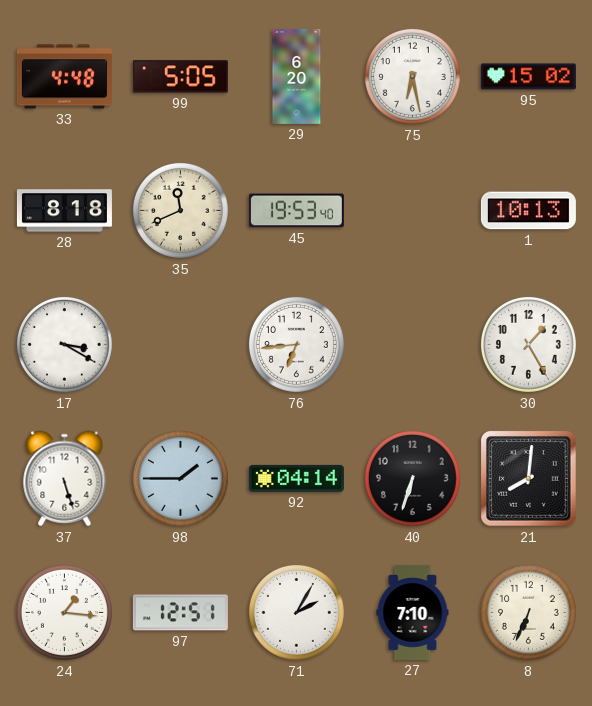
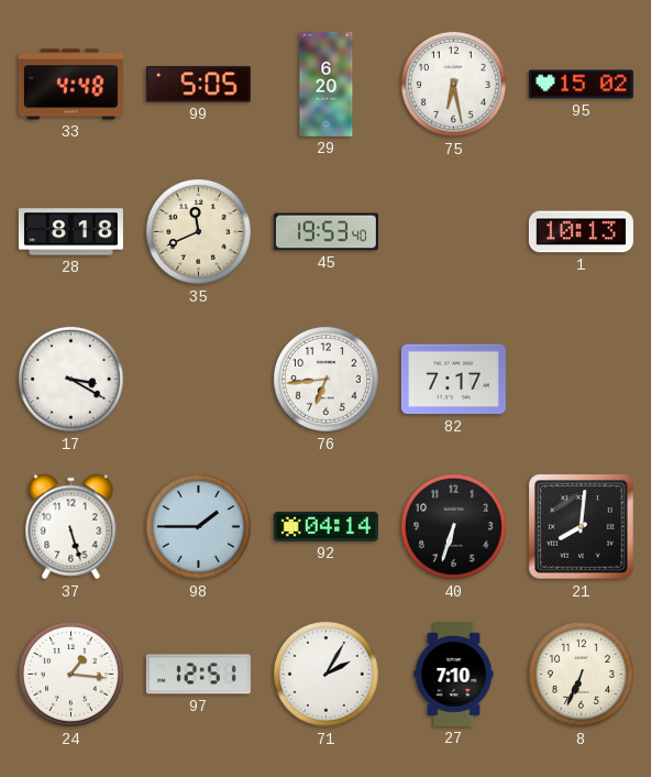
82: none -> 7:17 (453, 380)
30: 1:25 -> none (528, 344)
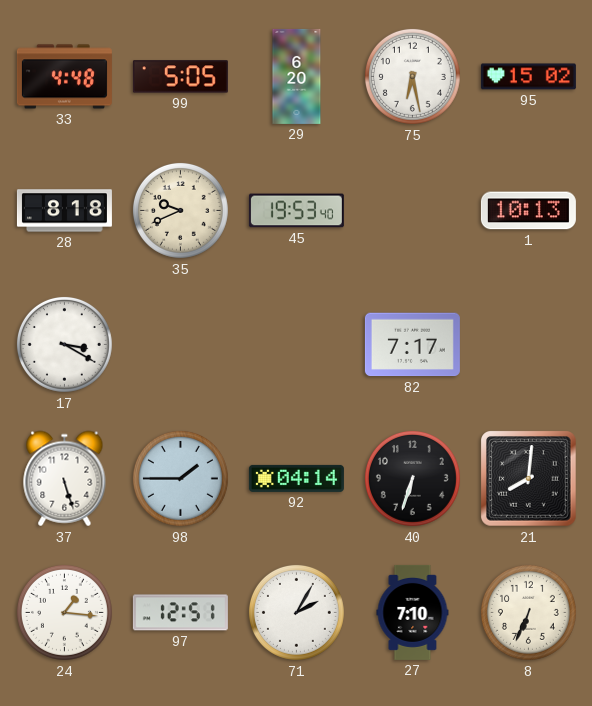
35: 11:41 -> 9:41 (180, 210)
76: 6:44 -> none (325, 379)
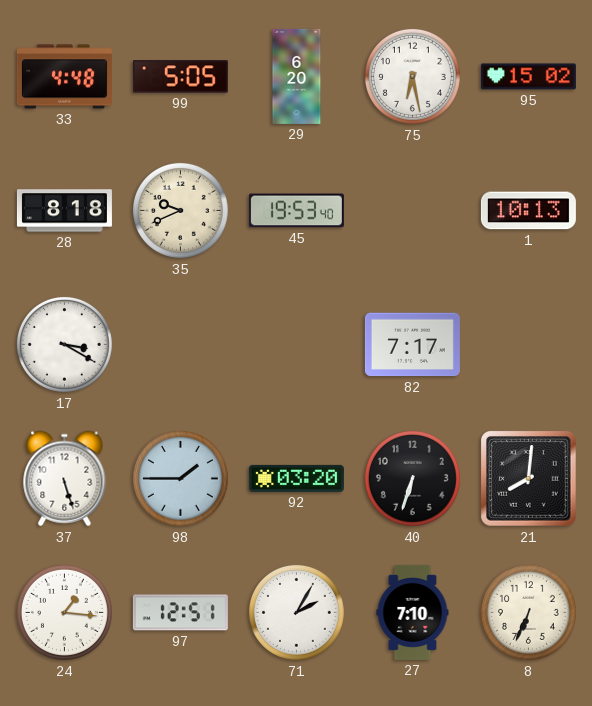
92: 04:14 -> 03:20 (296, 478)
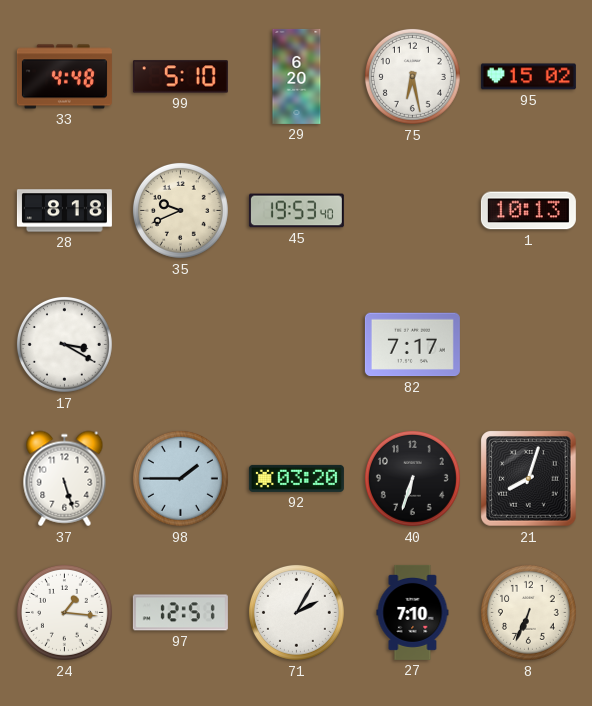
99: 5:05 -> 5:10 (180, 77)
21: 8:01 -> 8:03 (529, 479)
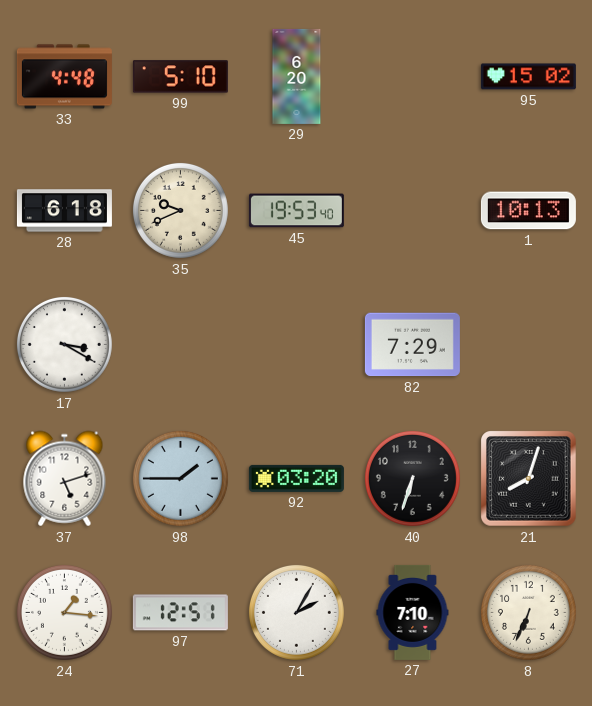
75: 6:28 -> none (412, 76)
28: 8:18 -> 6:18 (64, 211)
82: 7:17 -> 7:29 (412, 345)
37: 5:27 -> 5:12 (65, 479)
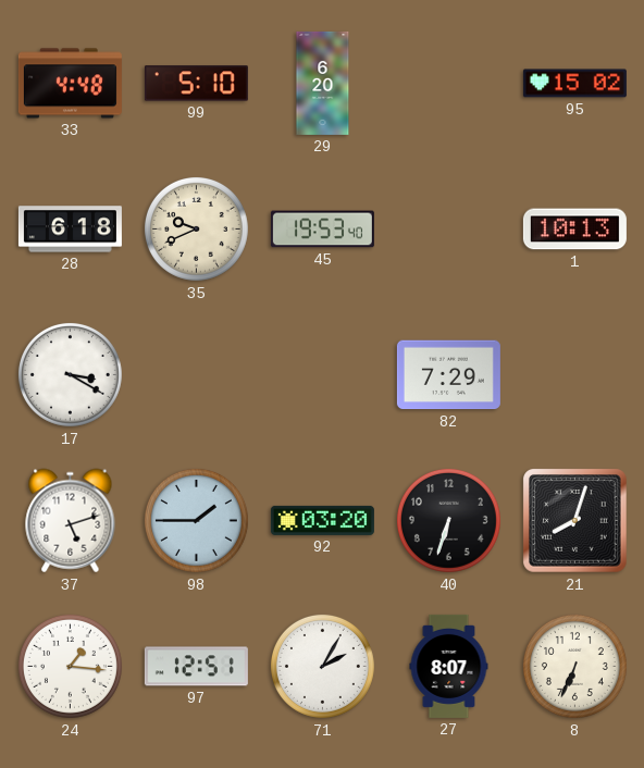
27: 7:10 -> 8:07 (449, 666)
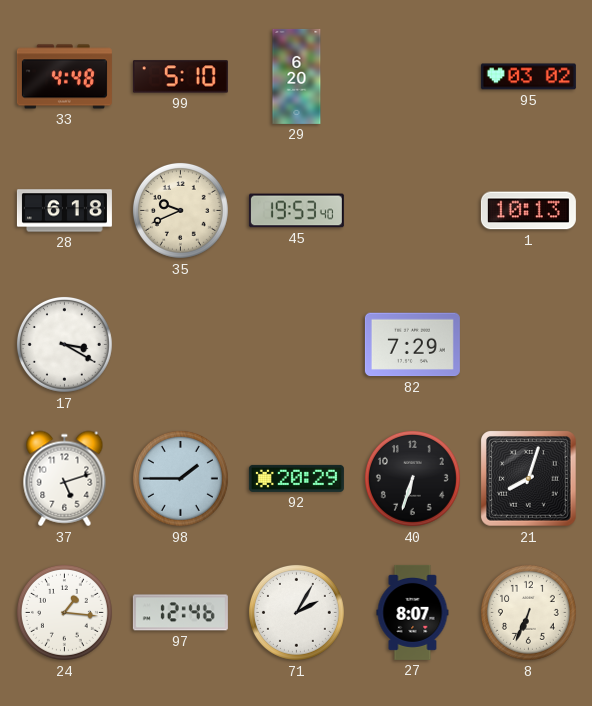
95: 15:02 -> 03:02 (528, 77)
92: 03:20 -> 20:29 (296, 478)
97: 12:51 -> 12:46 (180, 613)
